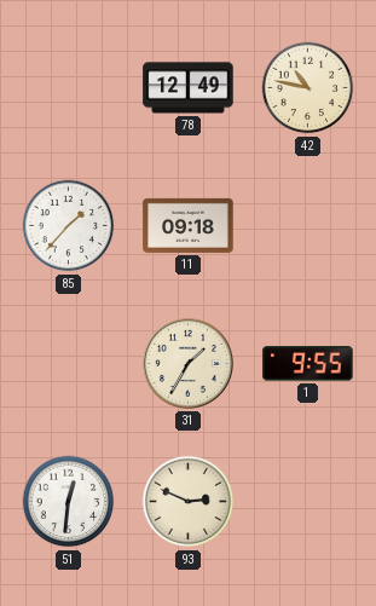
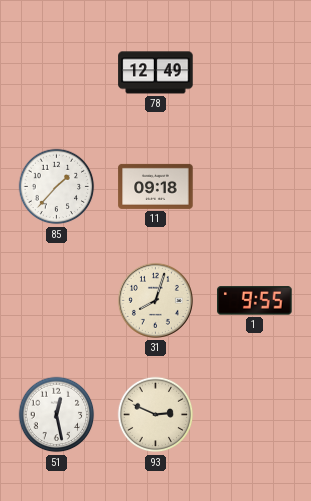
42: 10:47 -> none (308, 88)
31: 1:35 -> 8:03 (155, 300)
51: 12:31 -> 12:28 (57, 415)
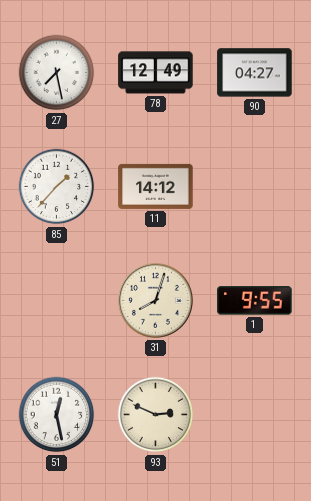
27: none -> 7:28 (57, 73)
90: none -> 04:27 (255, 73)
11: 09:18 -> 14:12 (156, 186)
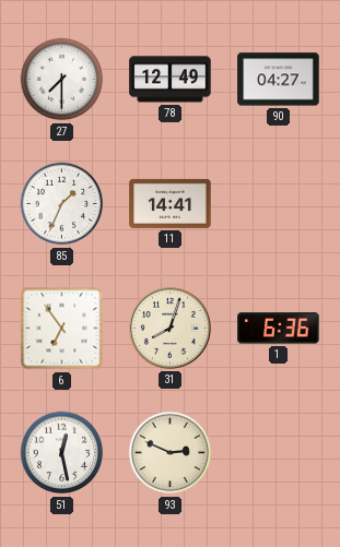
27: 7:28 -> 7:30 (62, 80)
85: 1:37 -> 1:34 (62, 204)
11: 14:12 -> 14:41 (171, 203)
6: none -> 6:54 (62, 329)
1: 9:55 -> 6:36 (279, 329)
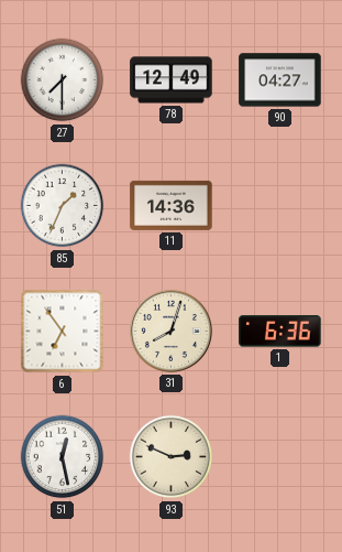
11: 14:41 -> 14:36 (172, 205)
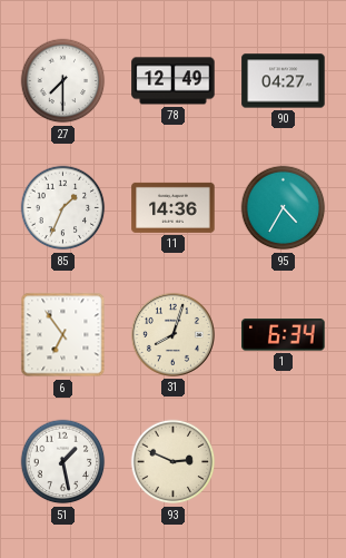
95: none -> 4:35 (284, 208)
1: 6:36 -> 6:34 (284, 335)
51: 12:28 -> 1:28 (63, 462)
